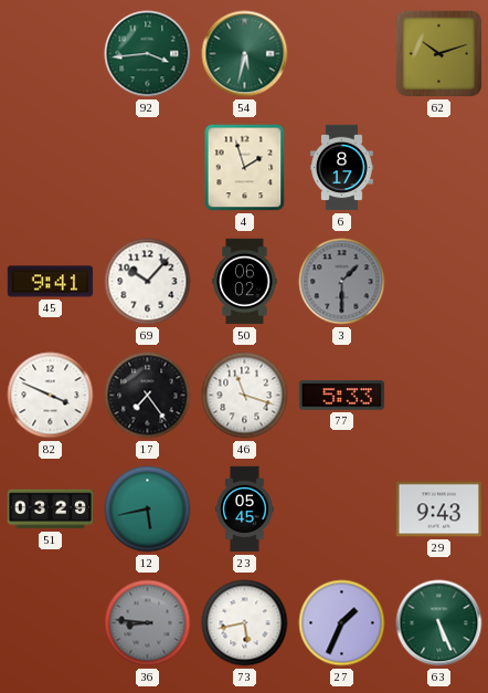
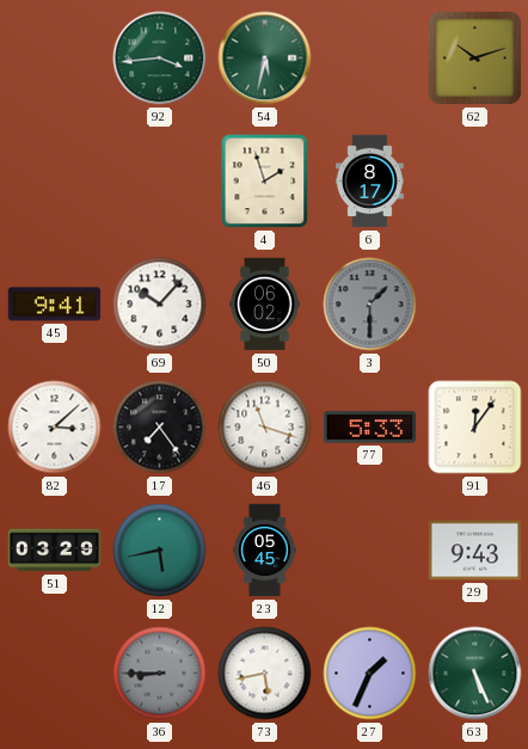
82: 3:49 -> 3:08 (55, 428)
91: none -> 12:06 (475, 428)
36: 8:46 -> 8:45 (160, 674)
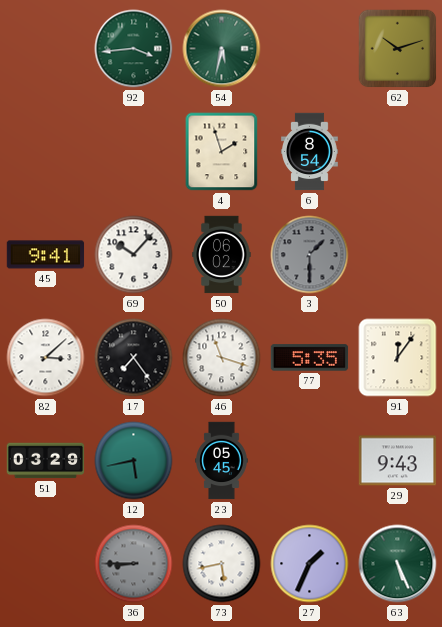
6: 8:17 -> 8:54 (310, 152)
77: 5:33 -> 5:35 (310, 358)
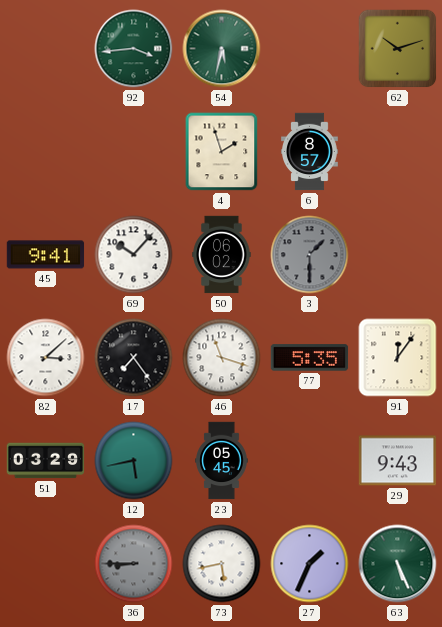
6: 8:54 -> 8:57 (310, 152)
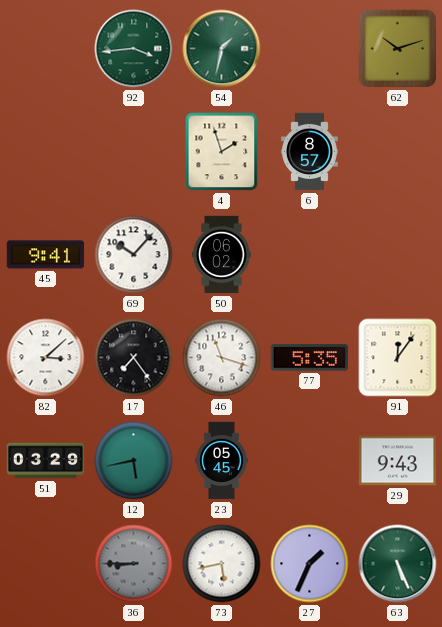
54: 5:32 -> 1:32 (222, 49)
3: 1:30 -> none (310, 255)
